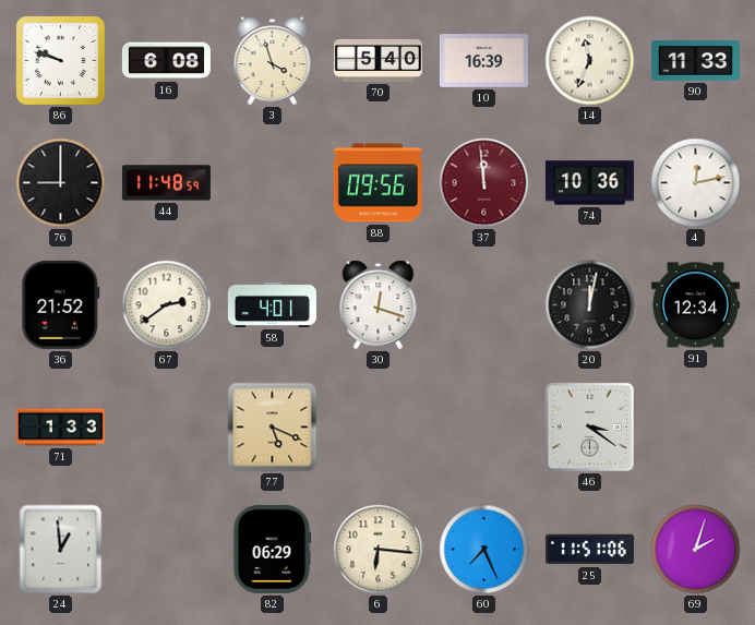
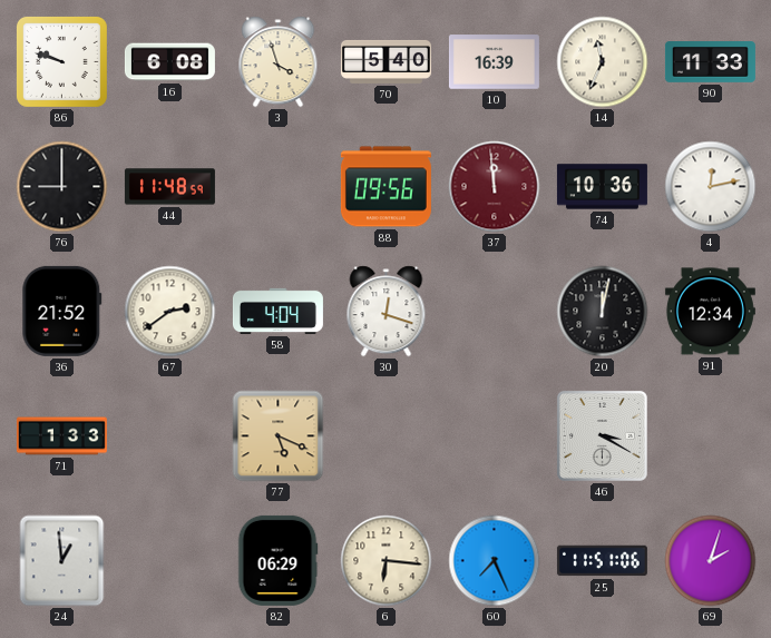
58: 4:01 -> 4:04 (277, 311)
46: 3:21 -> 3:20 (602, 435)
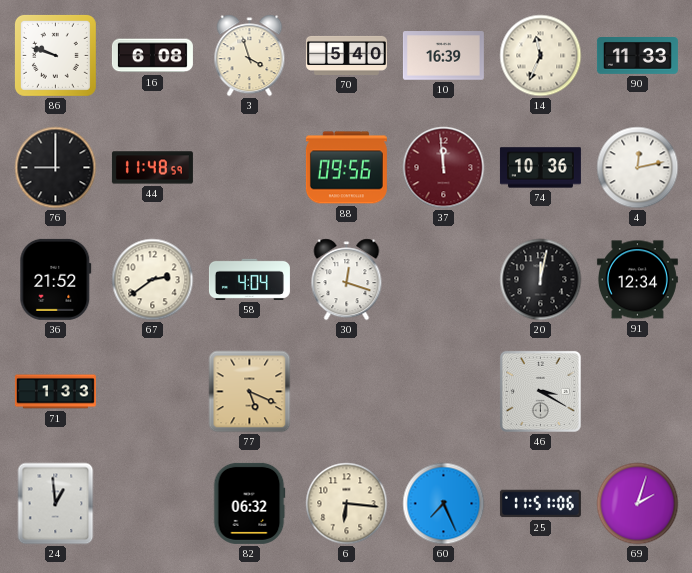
82: 06:29 -> 06:32 (249, 503)
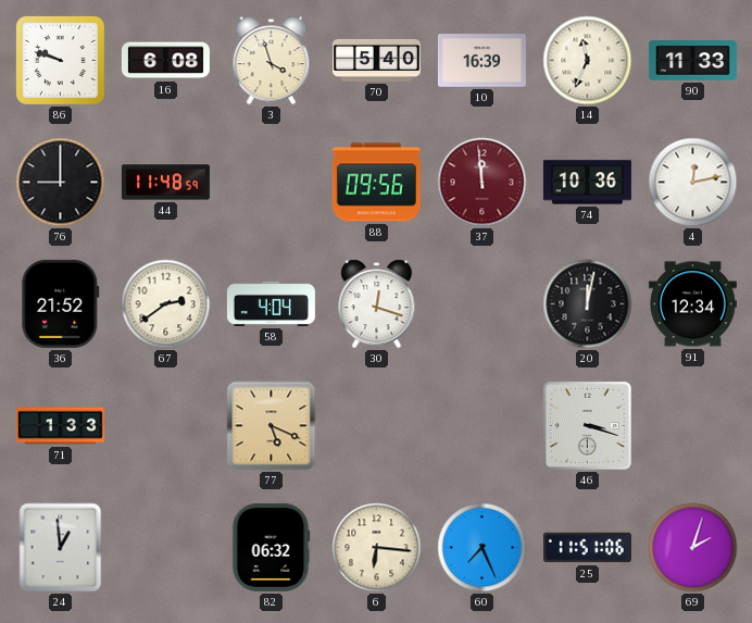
46: 3:20 -> 3:18 (587, 425)
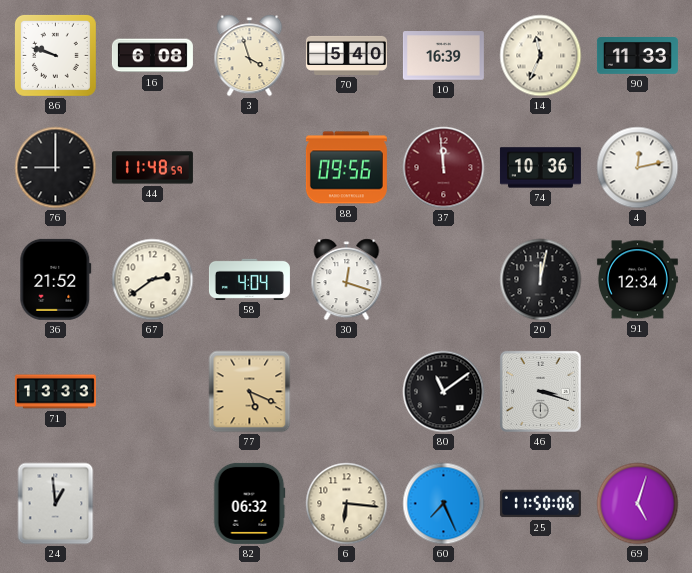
71: 1:33 -> 13:33 (55, 392)
80: none -> 11:09 (444, 392)
25: 11:51 -> 11:50 (540, 504)
69: 2:03 -> 5:03 (638, 504)
